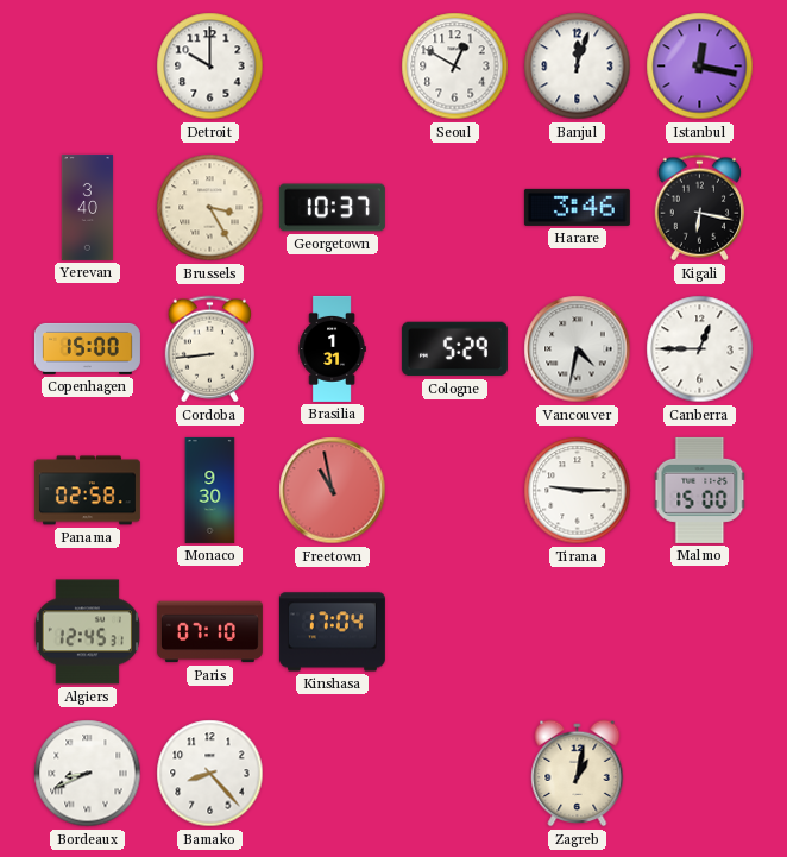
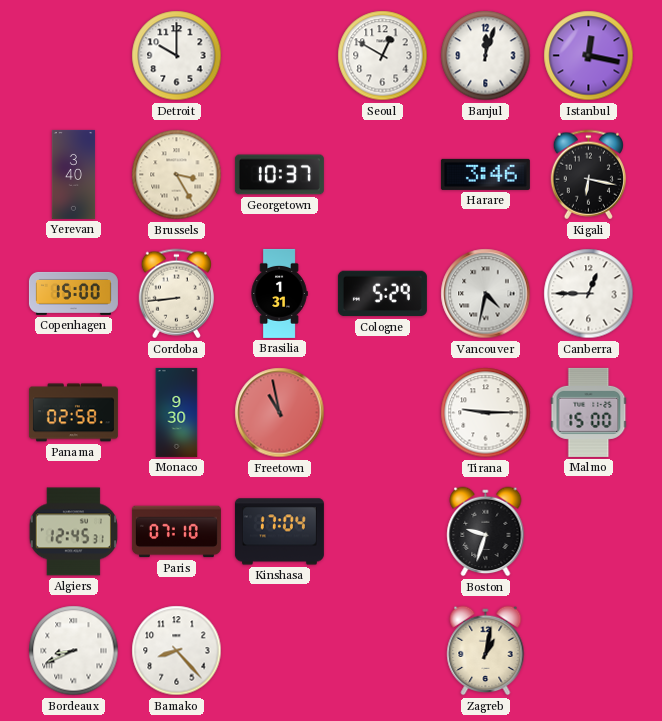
Boston: none -> 9:33 (486, 532)
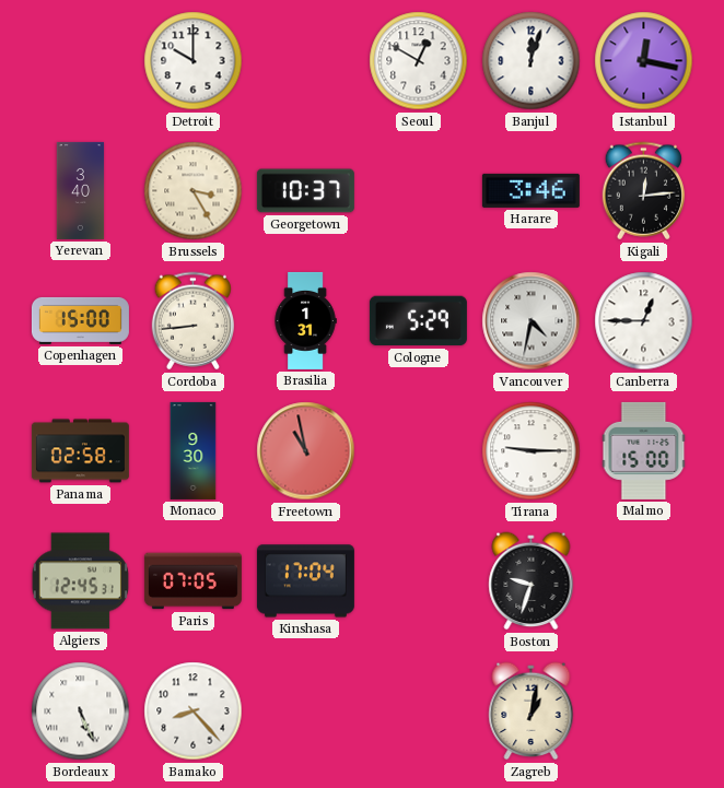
Kigali: 6:17 -> 12:14 (643, 191)
Paris: 07:10 -> 07:05 (192, 581)
Bordeaux: 8:41 -> 5:26 (81, 711)
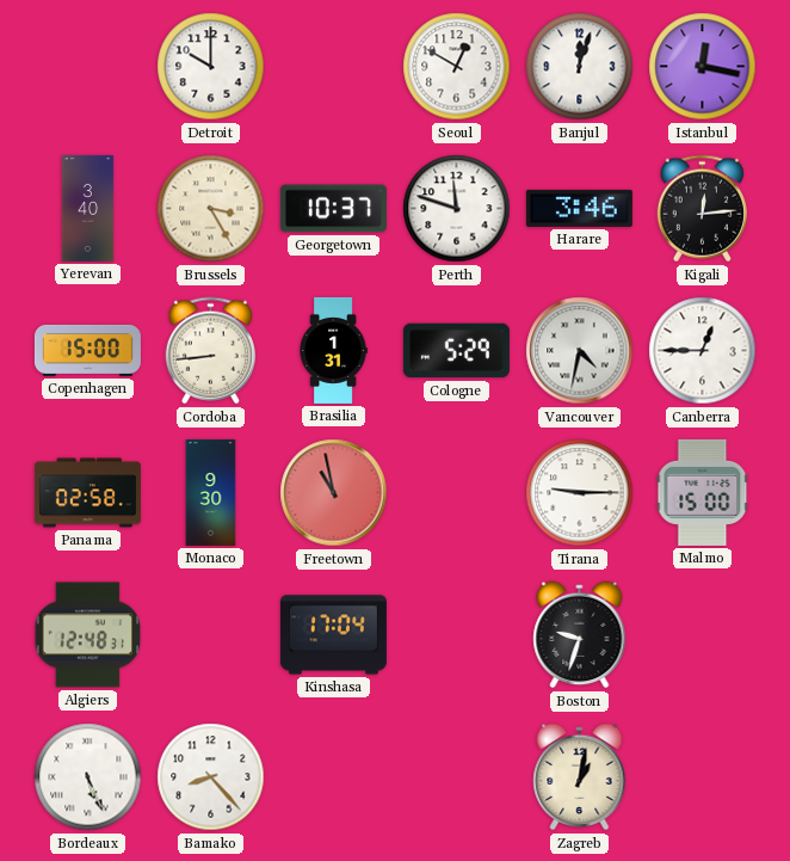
Perth: none -> 11:48 (457, 209)
Algiers: 12:45 -> 12:48 (87, 635)
Paris: 07:05 -> none (192, 581)
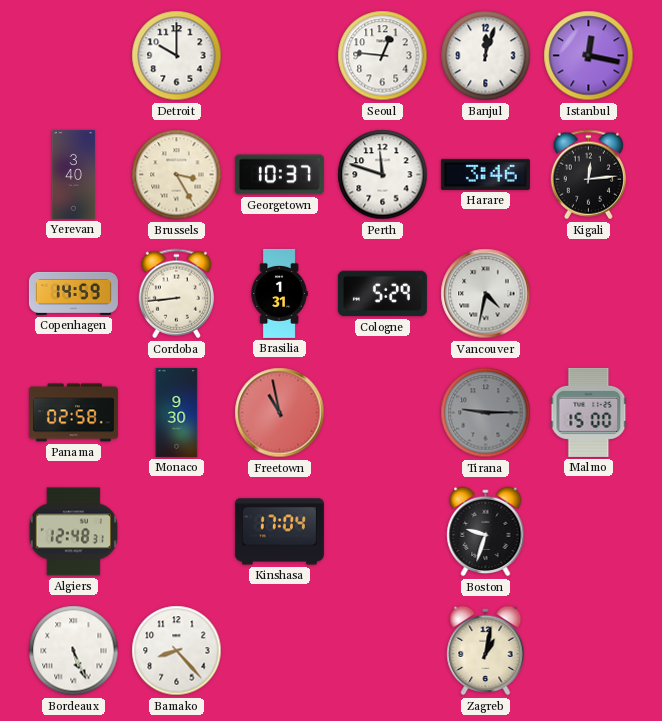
Seoul: 12:50 -> 12:46 (383, 56)
Copenhagen: 15:00 -> 14:59 (73, 293)
Canberra: 12:45 -> none (703, 351)
Tirana dial: white -> grey (486, 413)
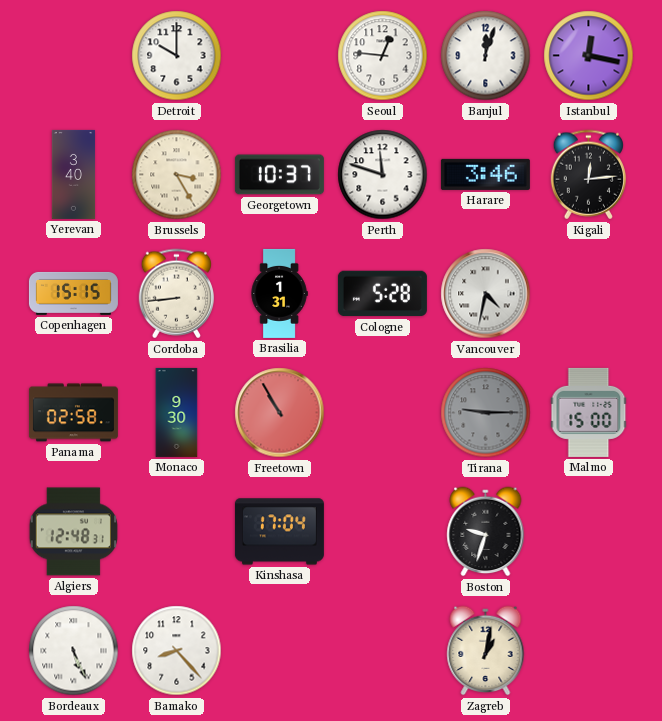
Copenhagen: 14:59 -> 15:15 (73, 293)
Cologne: 5:29 -> 5:28 (382, 294)
Freetown: 10:58 -> 10:55 (280, 413)
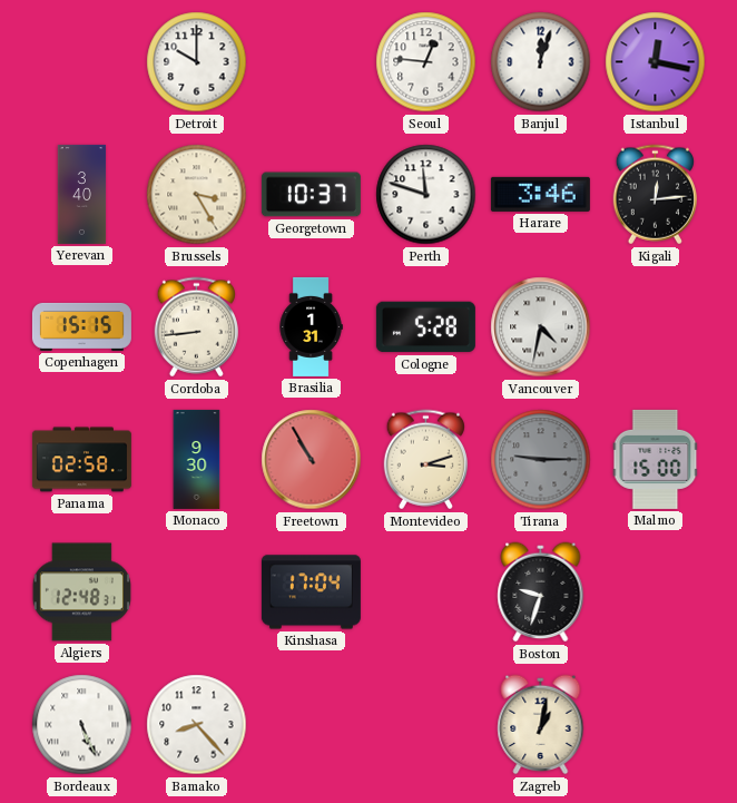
Montevideo: none -> 3:12 (425, 460)
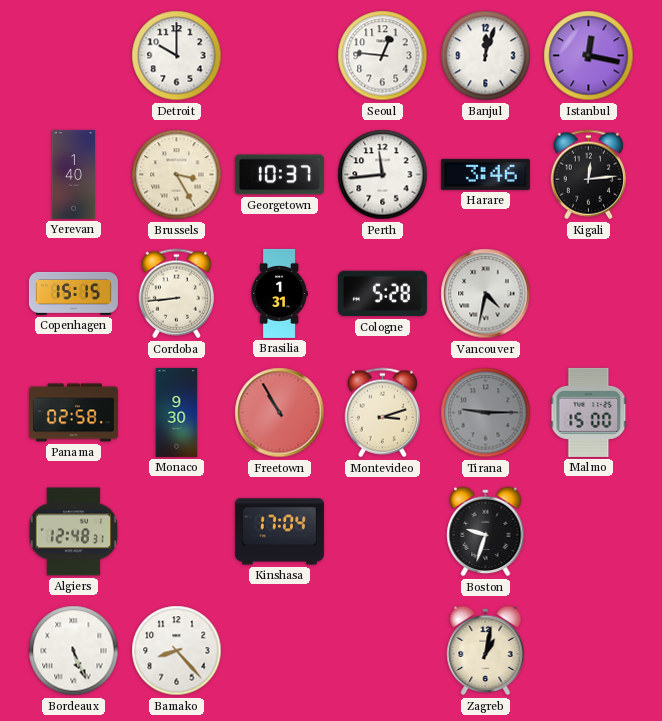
Yerevan: 3:40 -> 1:40 (74, 174)
Perth: 11:48 -> 11:44 (383, 175)
